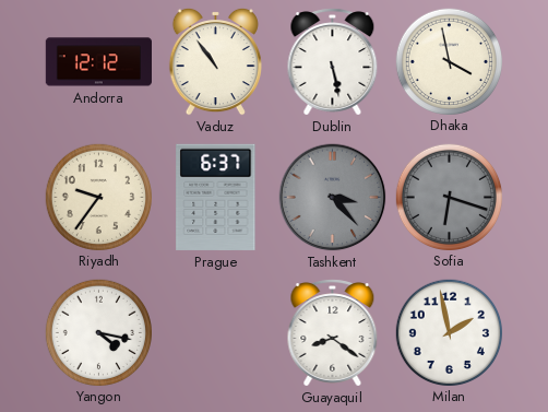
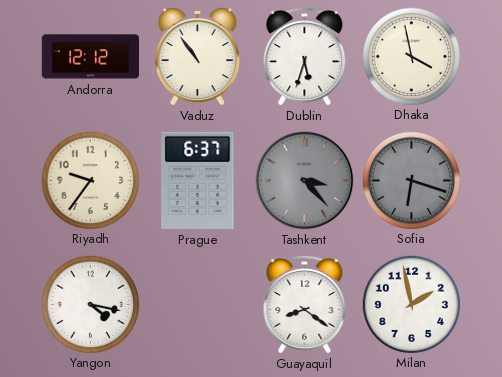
Dublin: 5:28 -> 5:33 (305, 57)
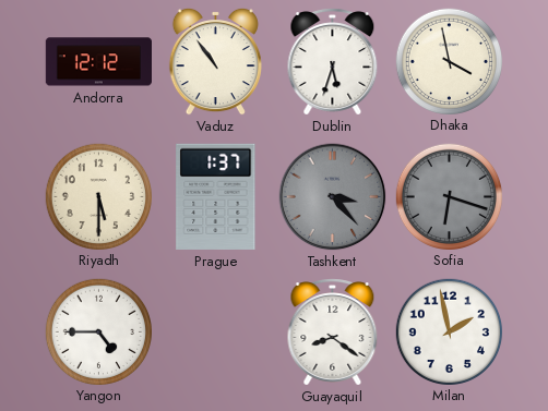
Riyadh: 9:36 -> 5:30 (98, 196)
Prague: 6:37 -> 1:37 (216, 196)
Yangon: 4:17 -> 4:45 (98, 331)
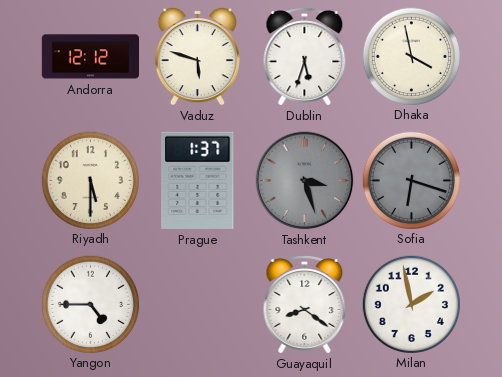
Vaduz: 10:54 -> 5:48 (197, 56)
Tashkent: 3:23 -> 3:27 (305, 181)
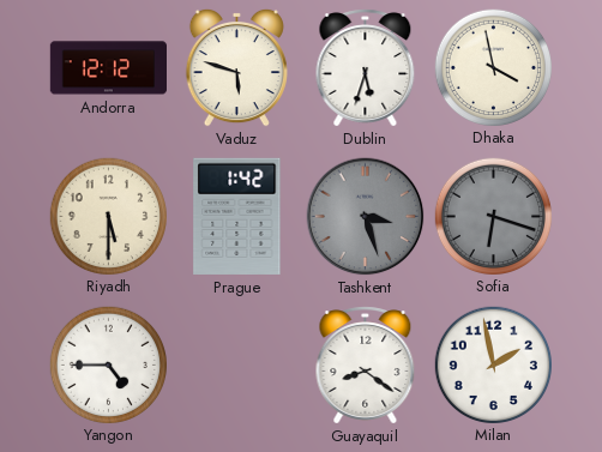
Prague: 1:37 -> 1:42 (237, 216)
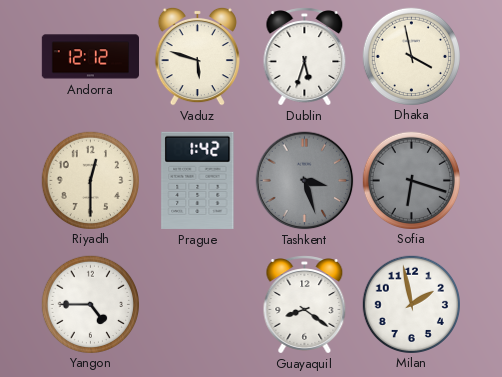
Riyadh: 5:30 -> 12:30 (90, 180)
